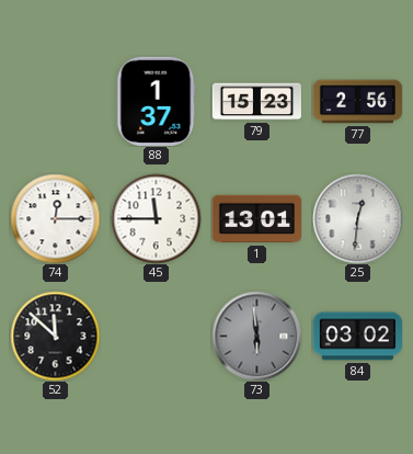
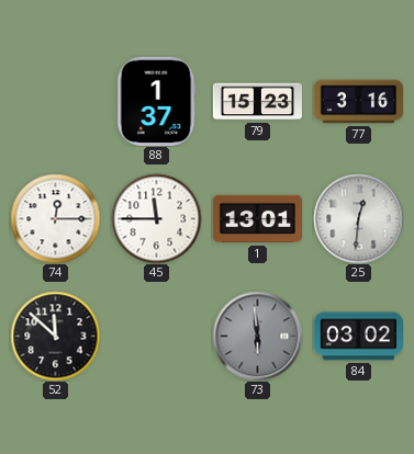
77: 2:56 -> 3:16 (358, 102)
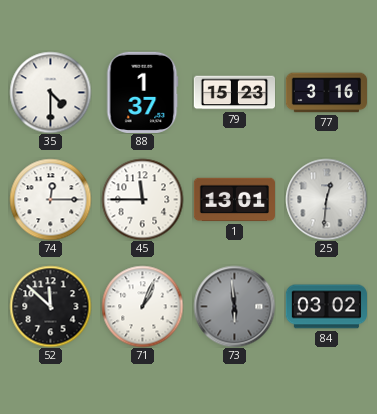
35: none -> 4:30 (50, 92)
71: none -> 1:04 (142, 306)
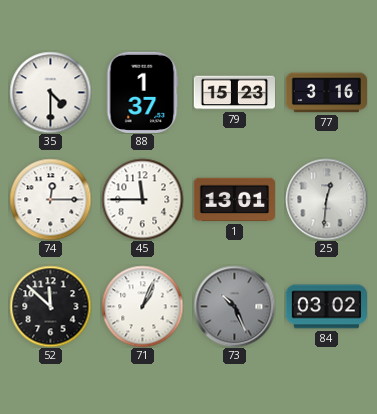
73: 5:59 -> 10:26 (234, 306)
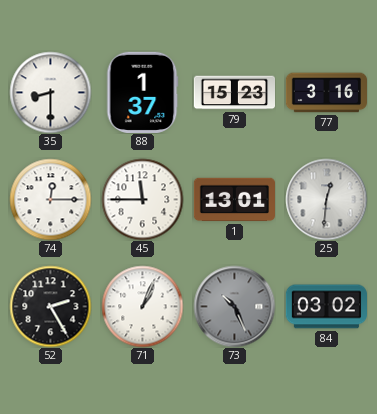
35: 4:30 -> 8:30 (50, 92)
52: 11:52 -> 2:25 (50, 306)
